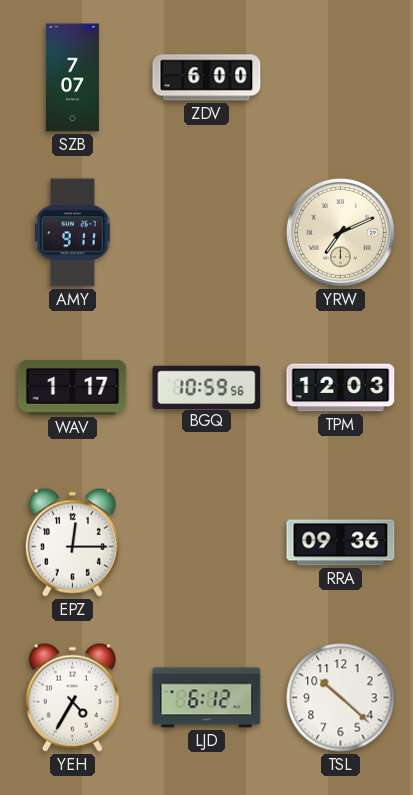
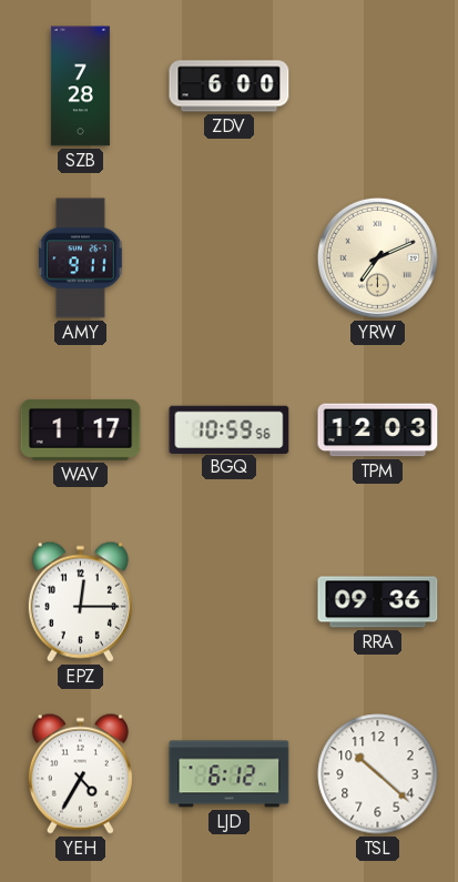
SZB: 7:07 -> 7:28 (80, 87)
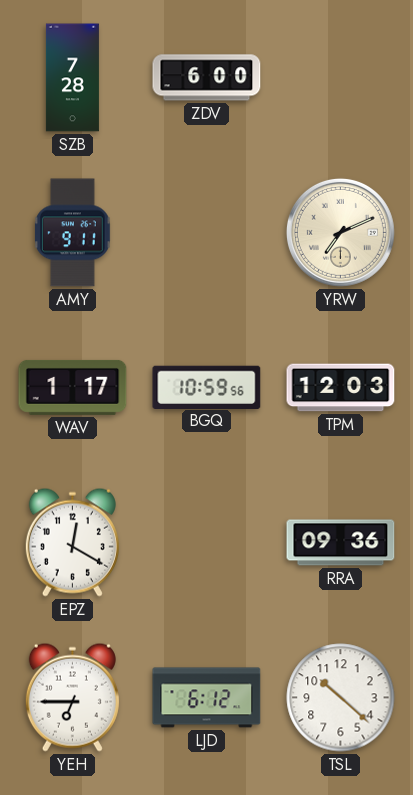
EPZ: 12:15 -> 12:20 (72, 542)
YEH: 4:35 -> 6:45 (72, 697)
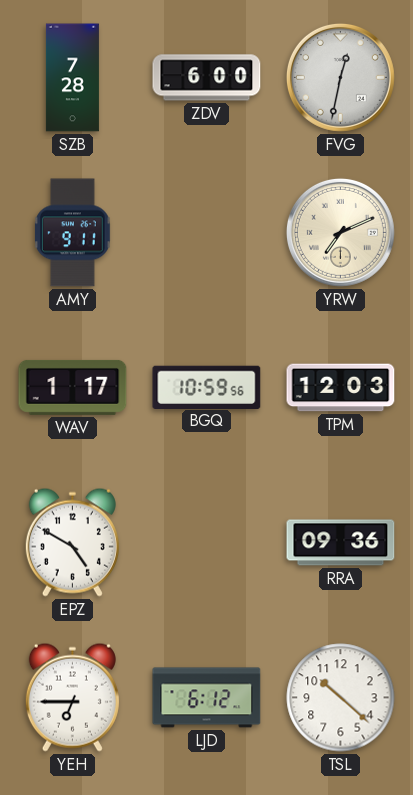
FVG: none -> 12:32 (340, 77)
EPZ: 12:20 -> 4:50 (72, 542)
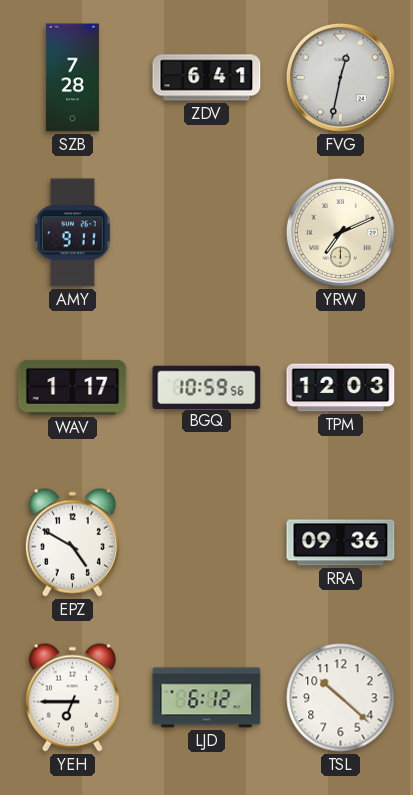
ZDV: 6:00 -> 6:41 (207, 78)
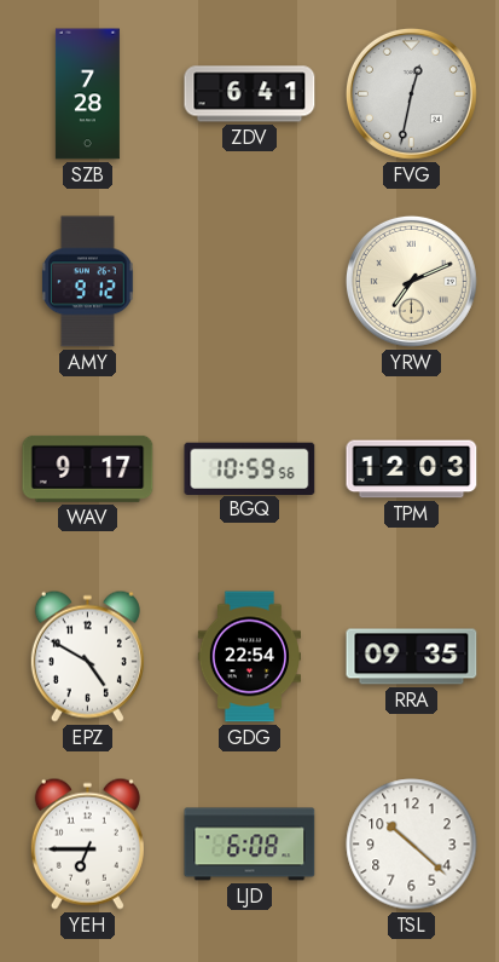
AMY: 9:11 -> 9:12 (88, 282)
WAV: 1:17 -> 9:17 (88, 468)
GDG: none -> 22:54 (249, 657)
RRA: 09:36 -> 09:35 (412, 657)
LJD: 6:12 -> 6:08 (250, 845)
